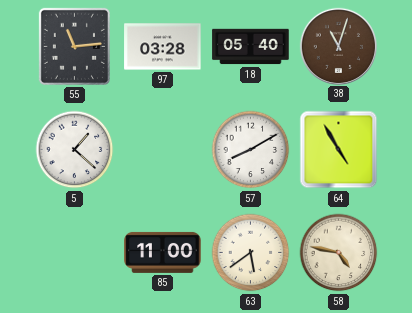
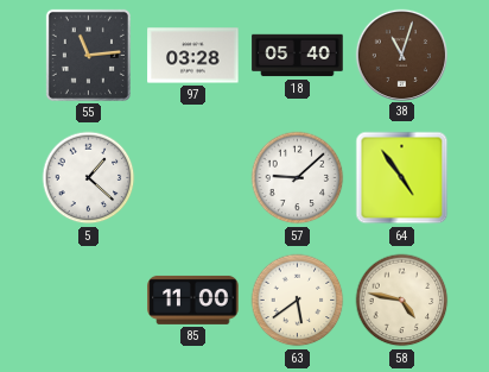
57: 8:10 -> 9:08 (298, 178)
64: 4:55 -> 4:54 (402, 178)
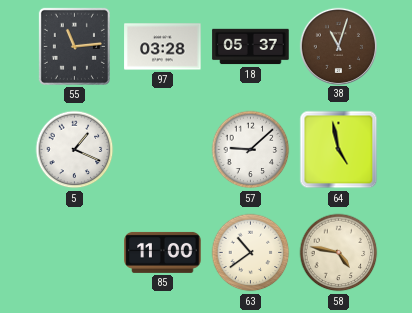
18: 05:40 -> 05:37 (251, 47)
5: 1:22 -> 1:19 (75, 150)
64: 4:54 -> 4:58 (339, 150)
63: 5:39 -> 10:39 (251, 253)
